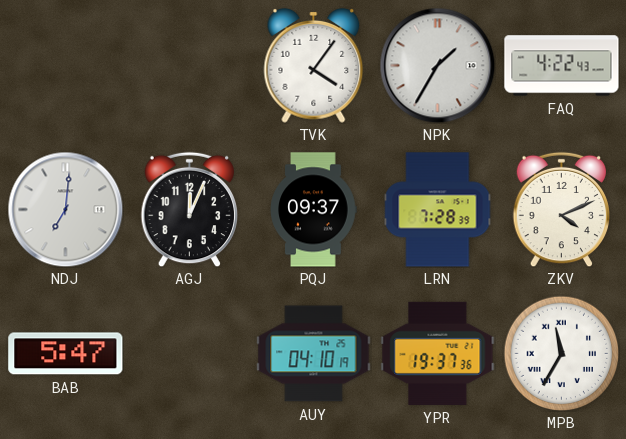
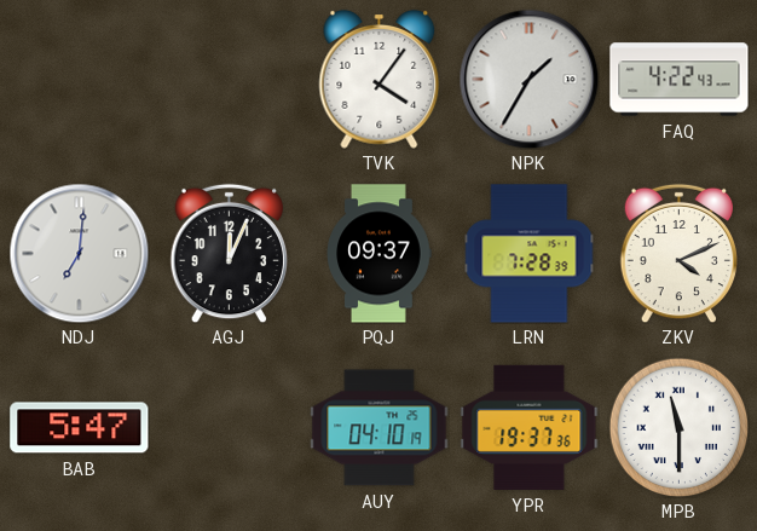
MPB: 11:35 -> 11:30 (678, 427)
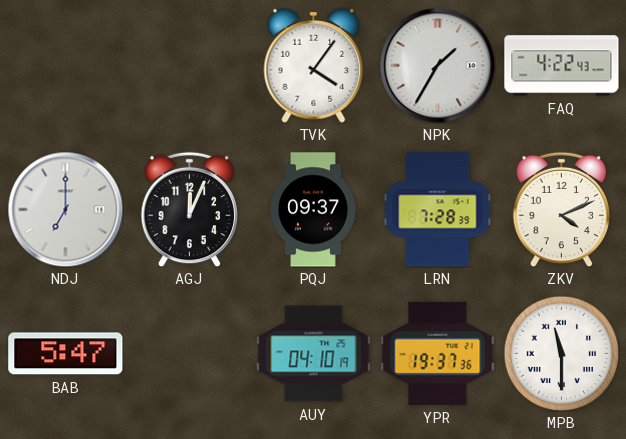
NDJ: 7:01 -> 7:00 (65, 209)
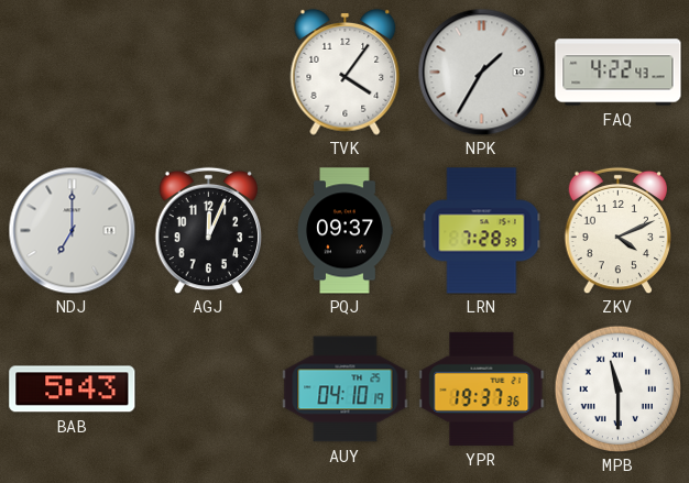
BAB: 5:47 -> 5:43 (73, 389)
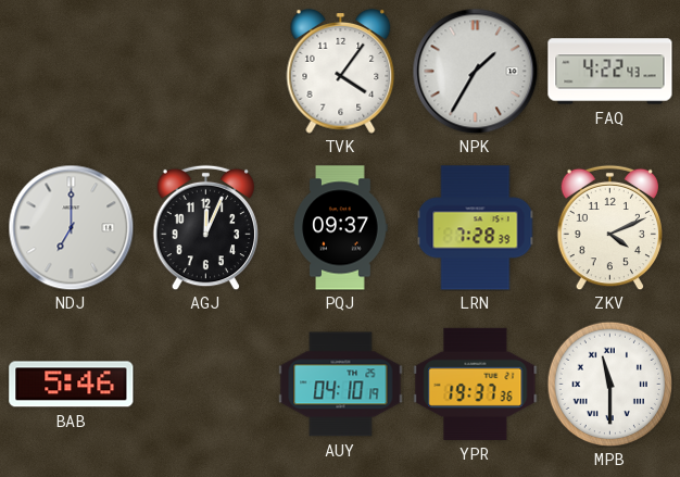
BAB: 5:43 -> 5:46 (72, 385)
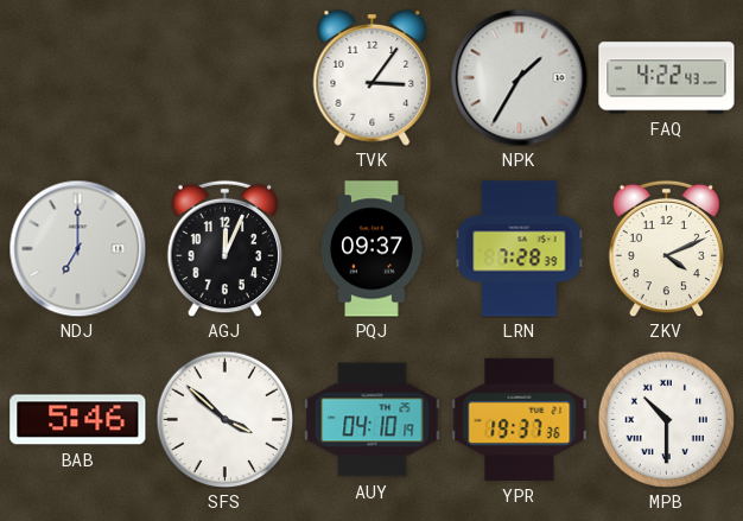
TVK: 4:06 -> 3:06 (373, 78)
SFS: none -> 3:52 (224, 419)
MPB: 11:30 -> 10:30 (666, 419)
